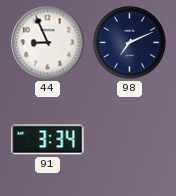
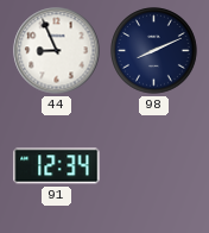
98: 7:11 -> 8:11 (154, 51)
91: 3:34 -> 12:34 (57, 166)
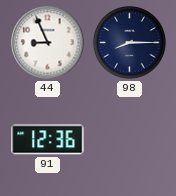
98: 8:11 -> 8:15 (130, 43)
91: 12:34 -> 12:36 (48, 140)
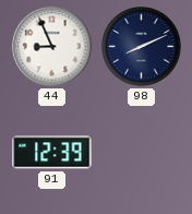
98: 8:15 -> 8:11 (142, 47)
91: 12:36 -> 12:39 (52, 153)
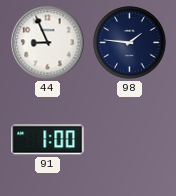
98: 8:11 -> 1:46 (130, 43)
91: 12:39 -> 1:00 (48, 140)
